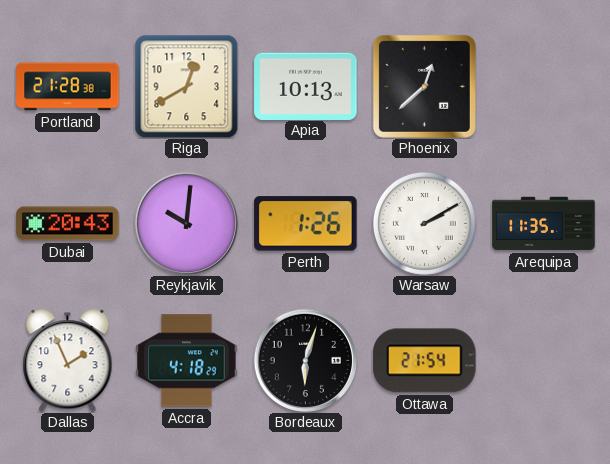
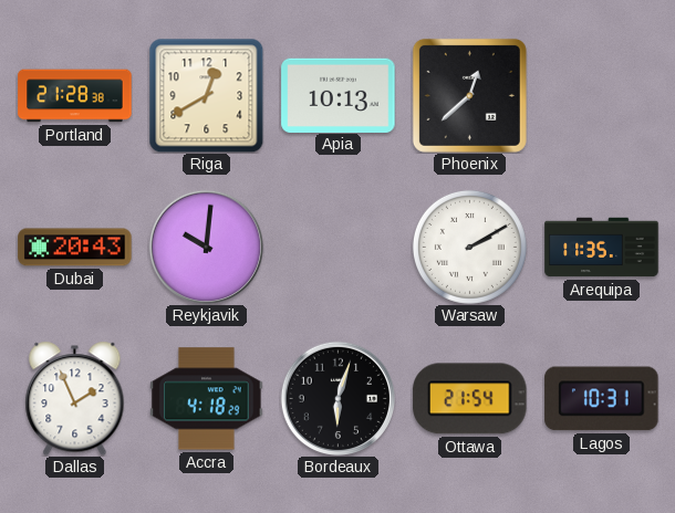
Perth: 1:26 -> none (306, 224)
Lagos: none -> 10:31 (602, 399)
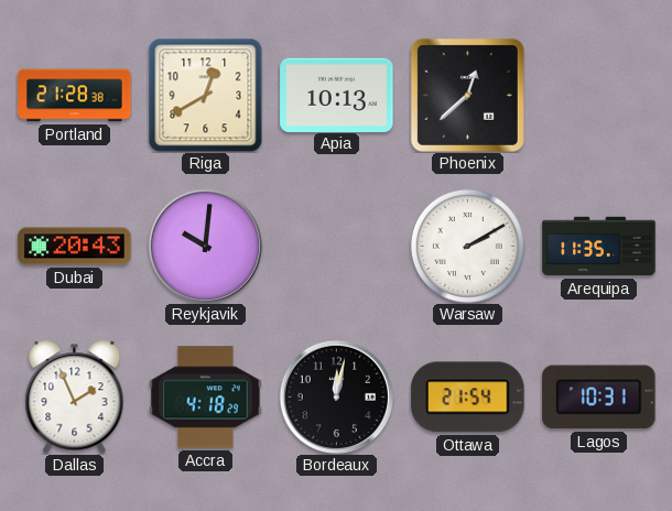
Bordeaux: 6:03 -> 12:02 (336, 396)
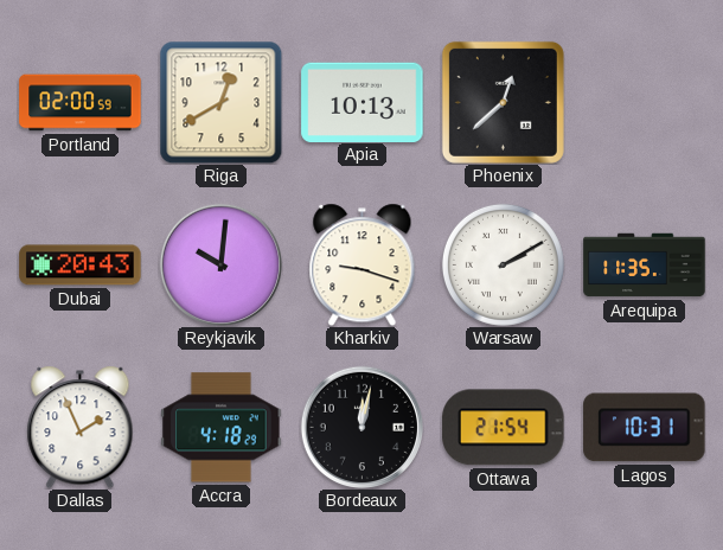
Portland: 21:28 -> 02:00 (81, 103)
Kharkiv: none -> 9:18 (363, 264)
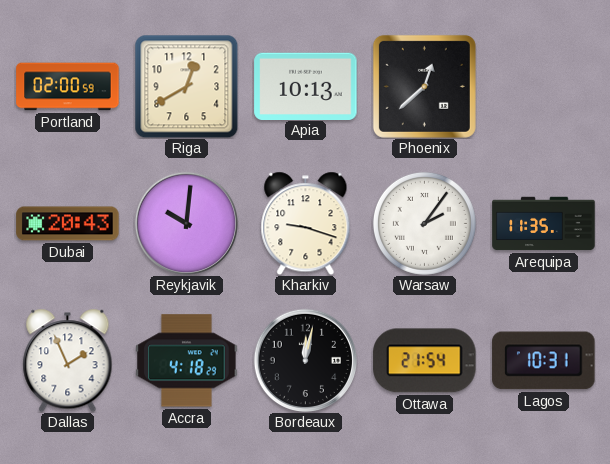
Warsaw: 2:10 -> 2:06 (424, 223)
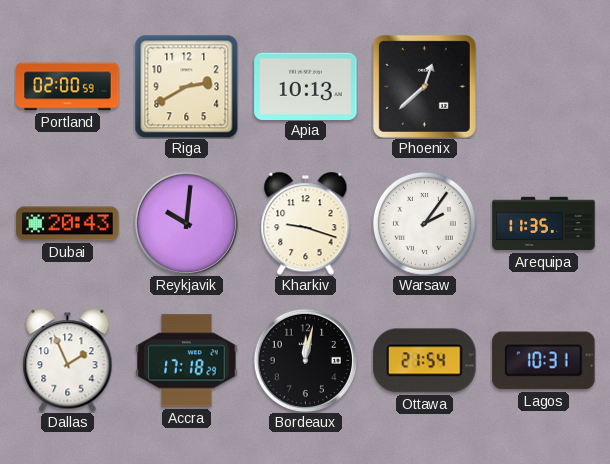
Riga: 12:40 -> 2:40 (186, 86)
Accra: 4:18 -> 17:18 (187, 361)
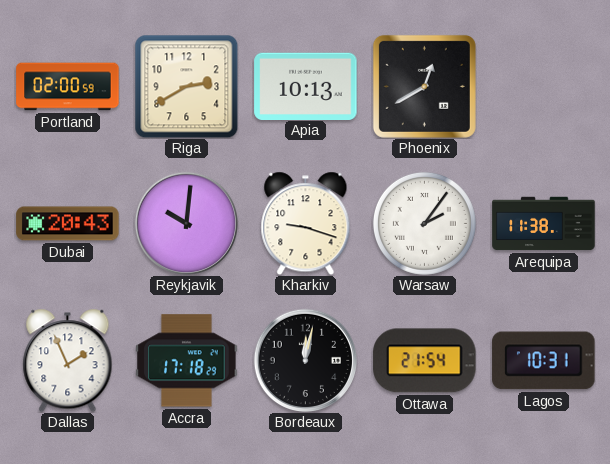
Phoenix: 12:38 -> 12:40 (424, 86)
Arequipa: 11:35 -> 11:38 (544, 224)
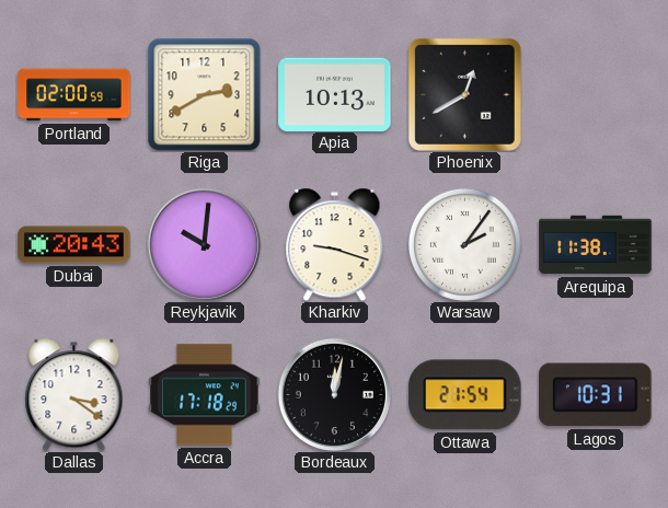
Dallas: 1:56 -> 3:21 (74, 394)
